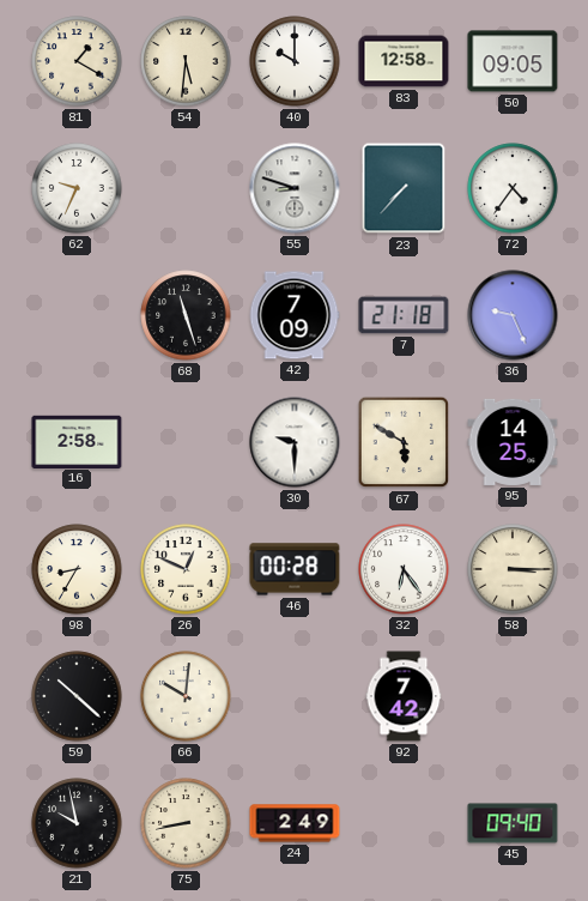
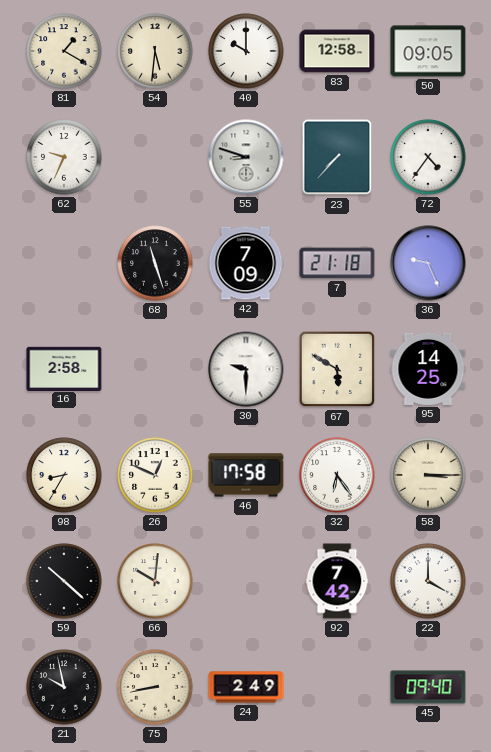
46: 00:28 -> 17:58 (246, 475)
22: none -> 4:00 (428, 581)
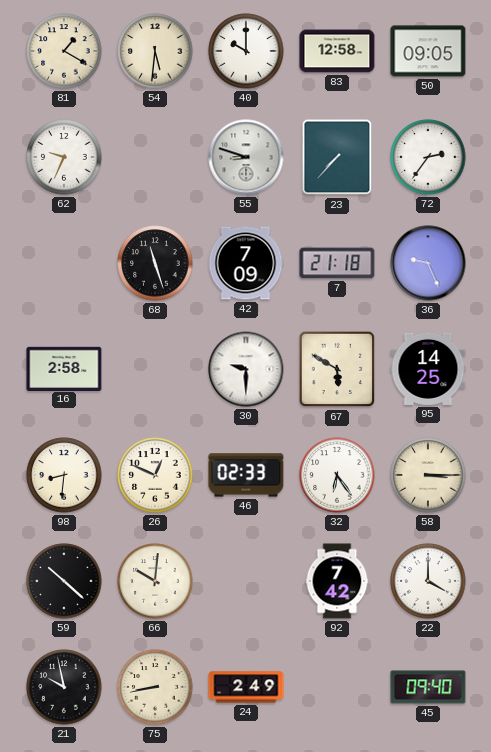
72: 4:36 -> 2:36 (428, 157)
98: 8:35 -> 8:31 (64, 475)
46: 17:58 -> 02:33 (246, 475)
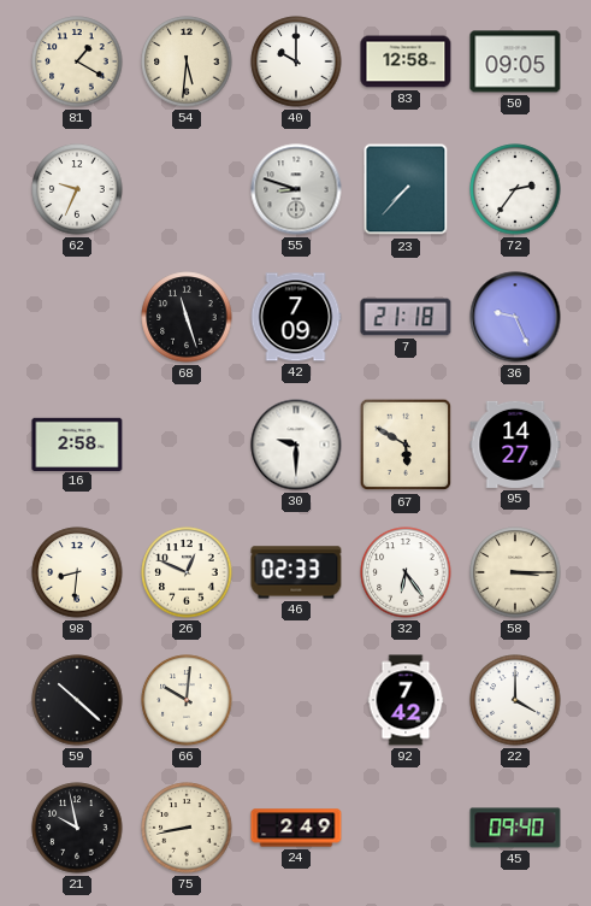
95: 14:25 -> 14:27 (515, 445)
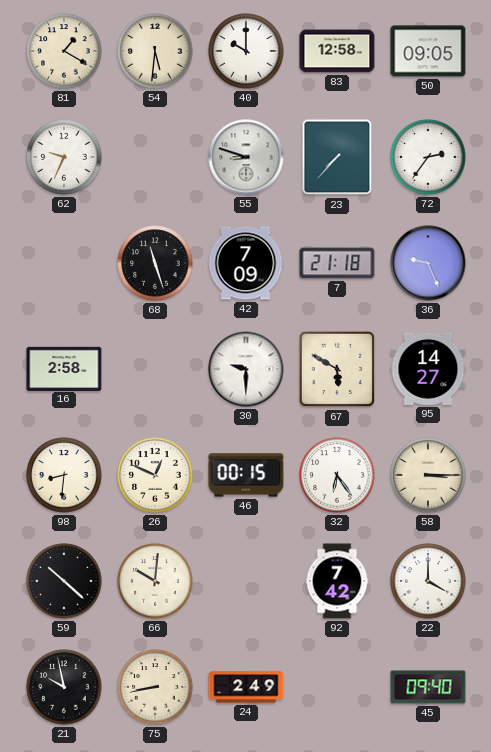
46: 02:33 -> 00:15 (246, 475)
